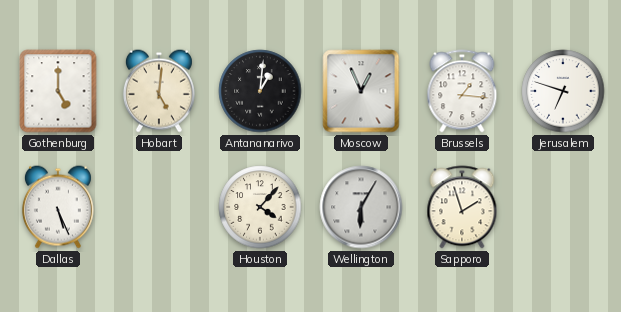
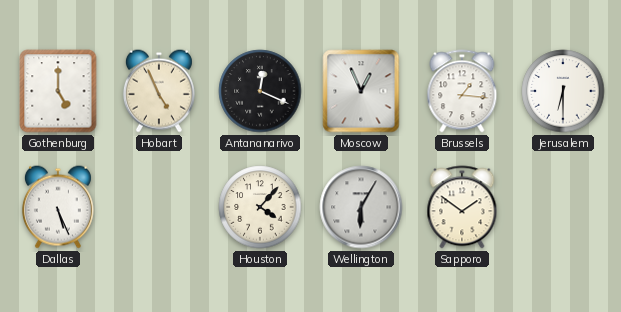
Hobart: 5:01 -> 4:56 (159, 91)
Antananarivo: 1:01 -> 12:19 (260, 91)
Jerusalem: 6:48 -> 6:30 (563, 91)
Sapporo: 1:57 -> 1:51 (462, 207)
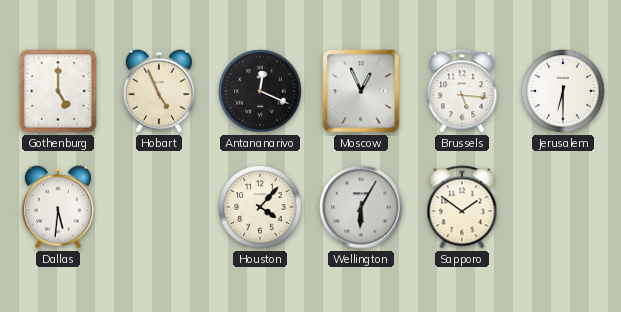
Brussels: 1:16 -> 5:16 (462, 91)
Dallas: 5:26 -> 5:31 (58, 207)
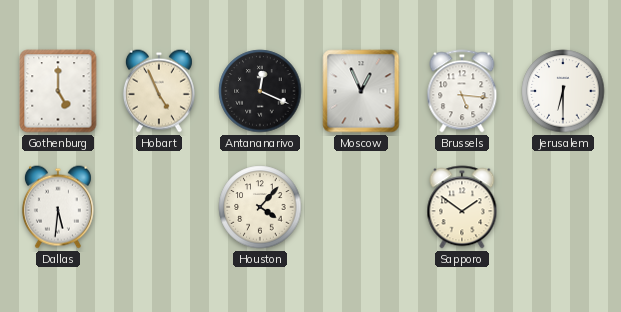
Wellington: 6:05 -> none (361, 207)
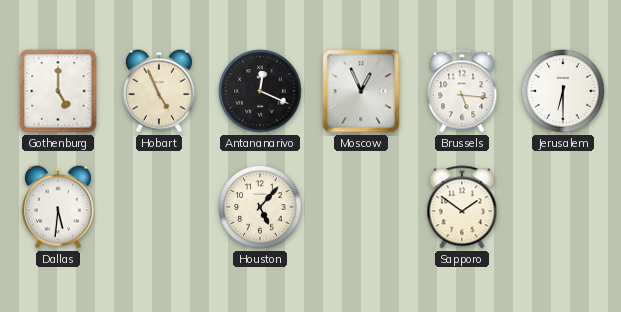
Houston: 4:07 -> 5:07 (260, 207)
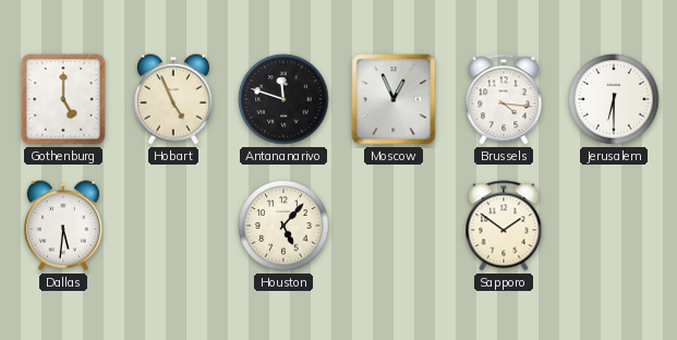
Antananarivo: 12:19 -> 11:48 (283, 99)
Brussels: 5:16 -> 4:16 (504, 99)
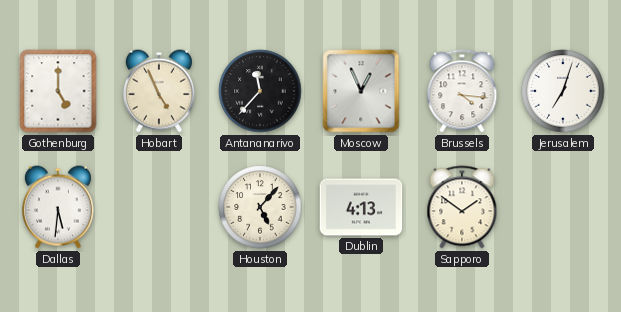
Antananarivo: 11:48 -> 11:37 (260, 91)
Jerusalem: 6:30 -> 7:03 (563, 91)
Dublin: none -> 4:13 (361, 207)
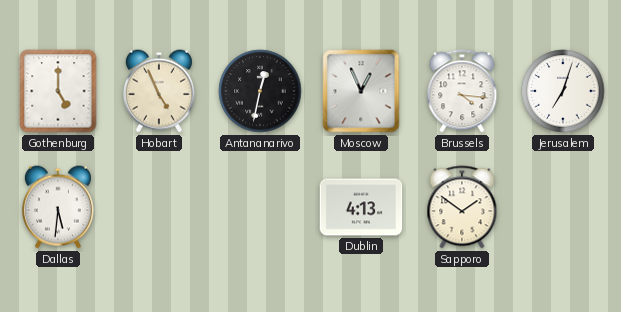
Antananarivo: 11:37 -> 12:32 (260, 91)
Houston: 5:07 -> none (260, 207)
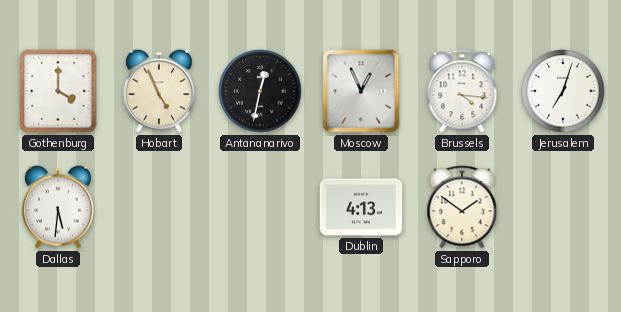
Gothenburg: 5:00 -> 4:00 (58, 91)
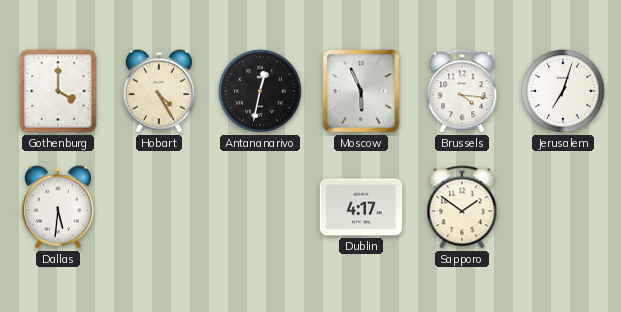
Hobart: 4:56 -> 4:25 (159, 91)
Moscow: 12:56 -> 5:56 (361, 91)
Dublin: 4:13 -> 4:17 (361, 207)
